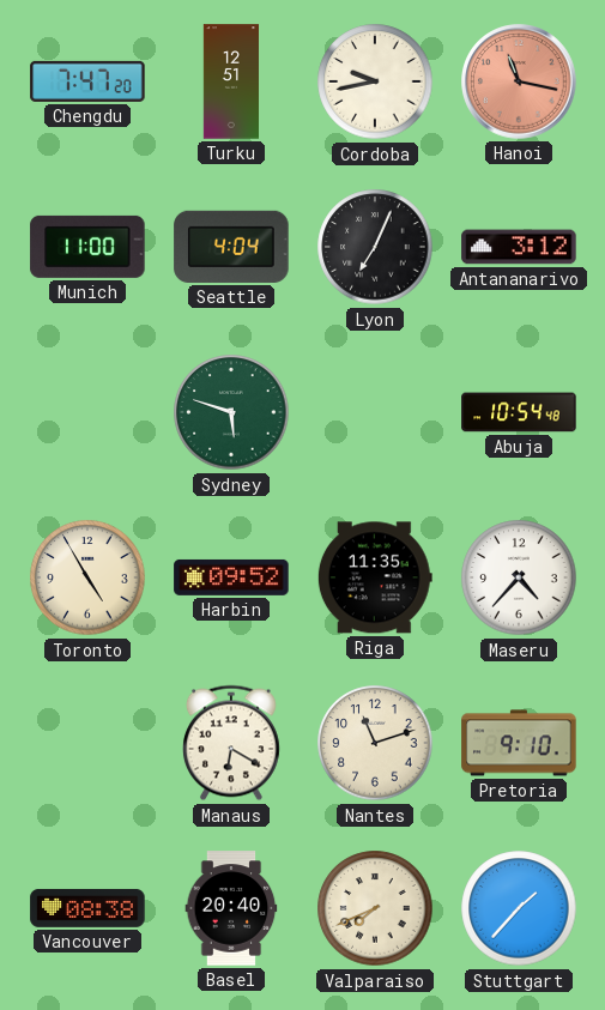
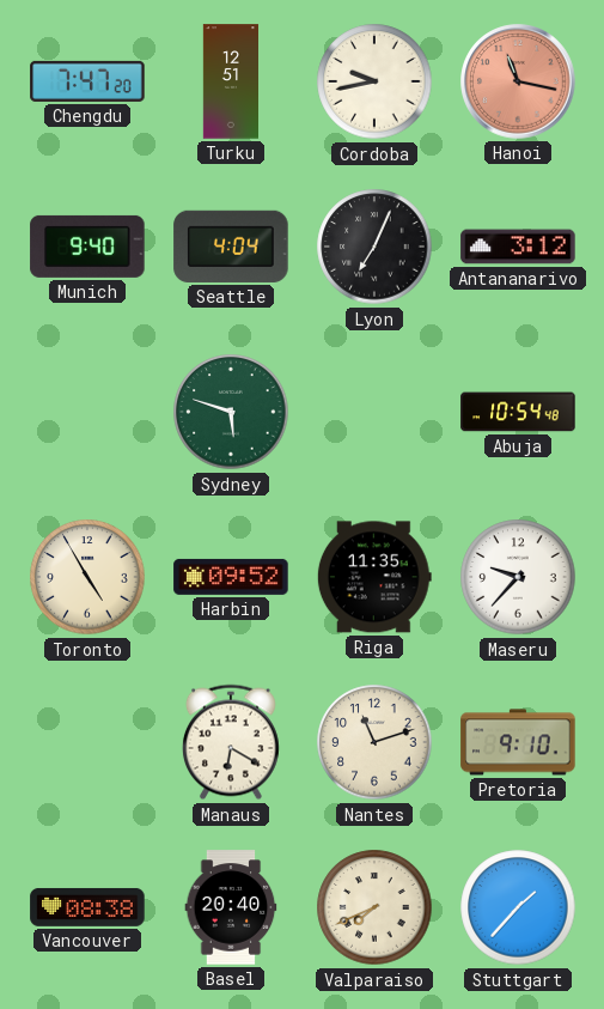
Munich: 11:00 -> 9:40 (87, 247)
Maseru: 4:37 -> 9:37 (518, 577)
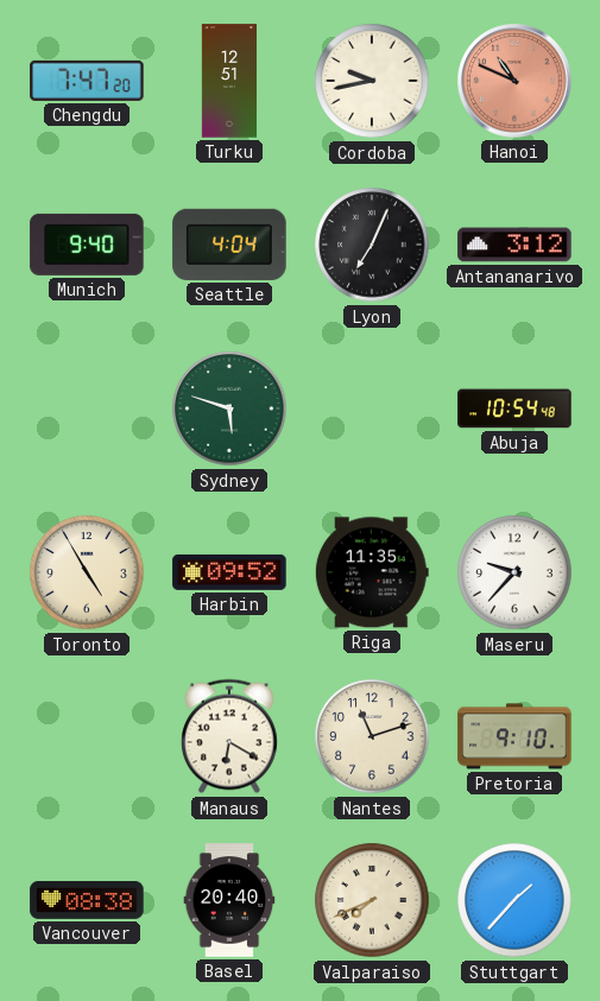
Hanoi: 11:17 -> 10:49 (514, 81)
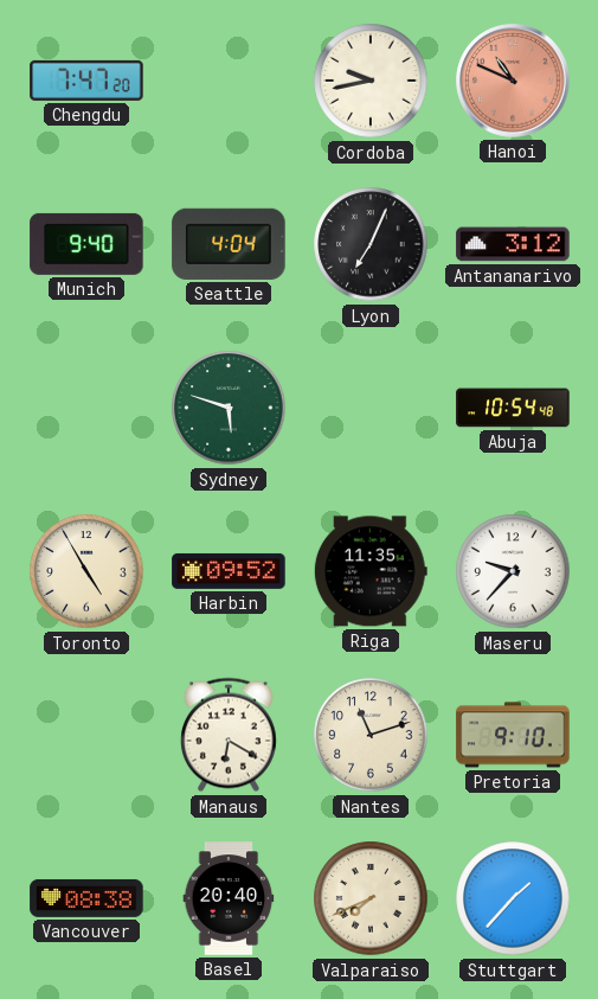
Turku: 12:51 -> none (229, 81)
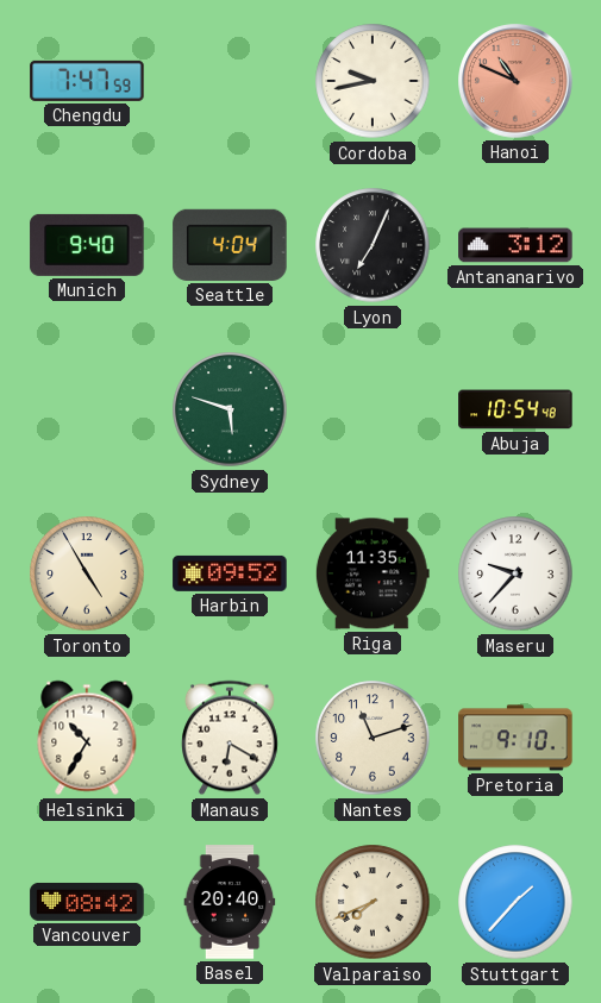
Chengdu: 7:47:20 -> 7:47:59 (87, 81)
Helsinki: none -> 10:35 (87, 738)
Vancouver: 08:38 -> 08:42 (87, 902)
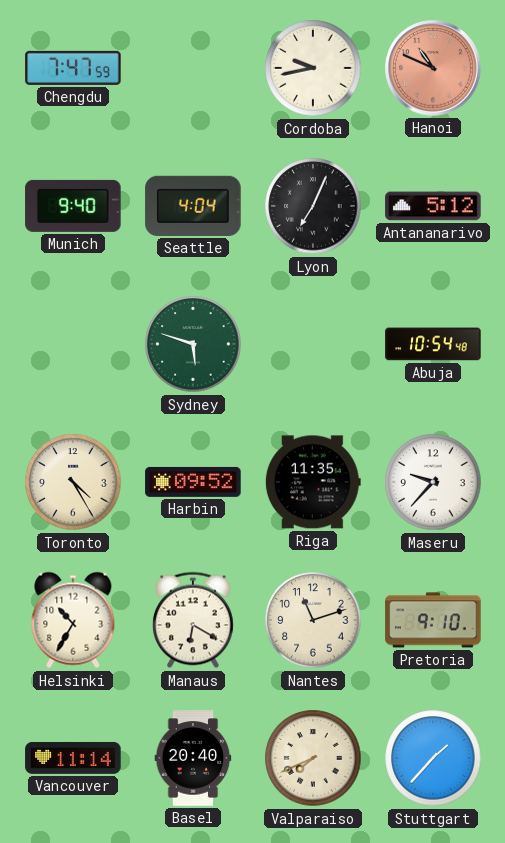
Antananarivo: 3:12 -> 5:12 (433, 206)
Toronto: 4:55 -> 4:25 (73, 482)
Vancouver: 08:42 -> 11:14 (73, 758)
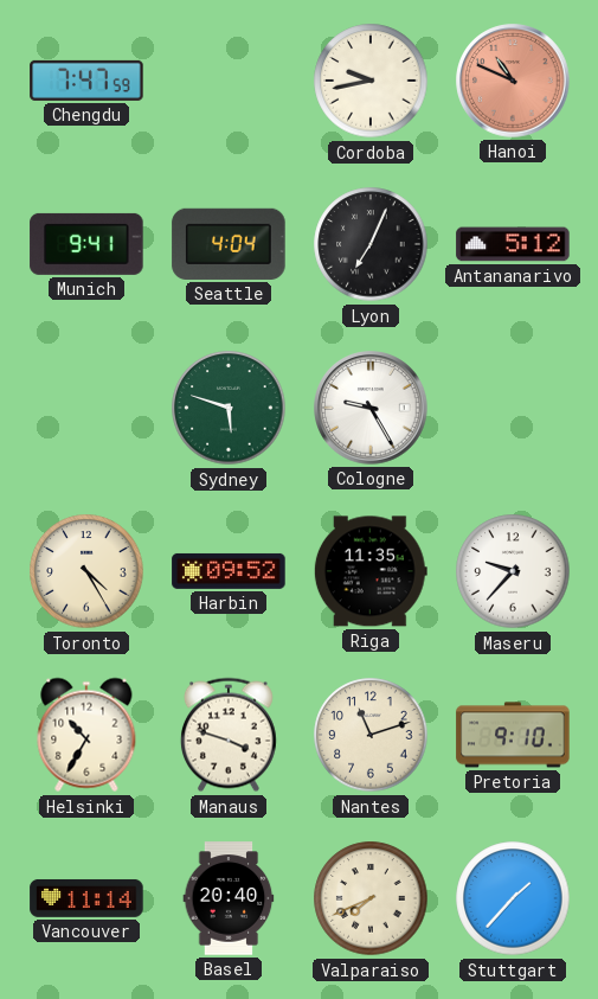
Munich: 9:40 -> 9:41 (86, 244)
Cologne: none -> 9:25 (371, 408)
Abuja: 10:54 -> none (433, 344)
Manaus: 6:20 -> 3:48 (229, 735)
